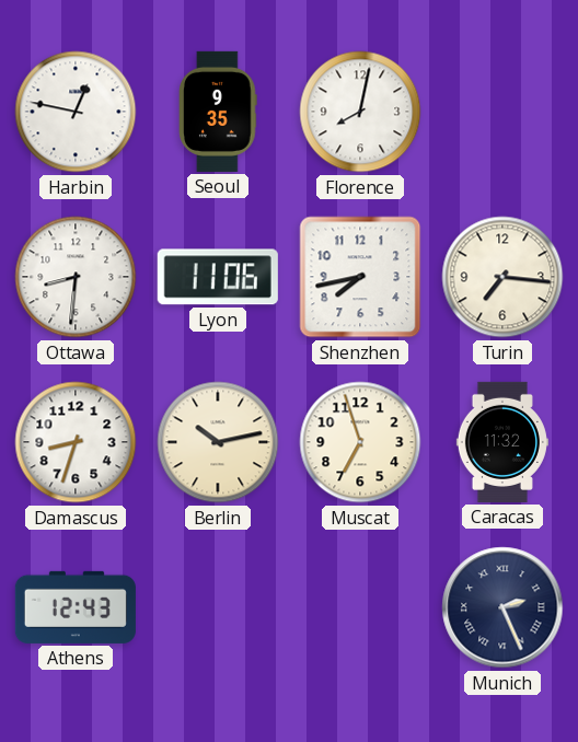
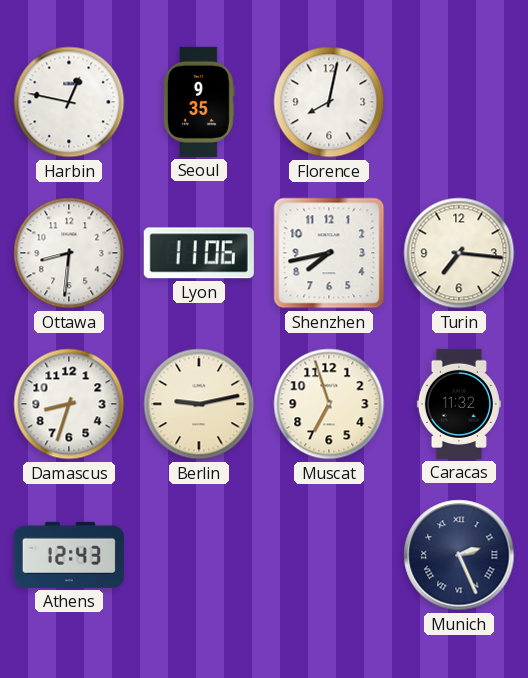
Berlin: 10:13 -> 9:13 (199, 404)
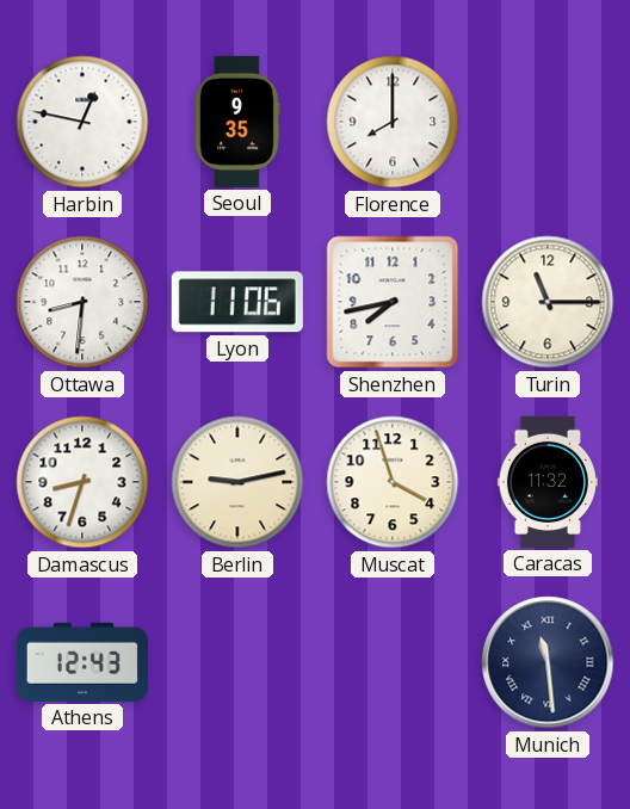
Florence: 8:02 -> 8:00 (393, 122)
Turin: 7:16 -> 11:15 (548, 302)
Muscat: 6:57 -> 3:57 (393, 482)
Munich: 2:26 -> 11:29 (548, 662)
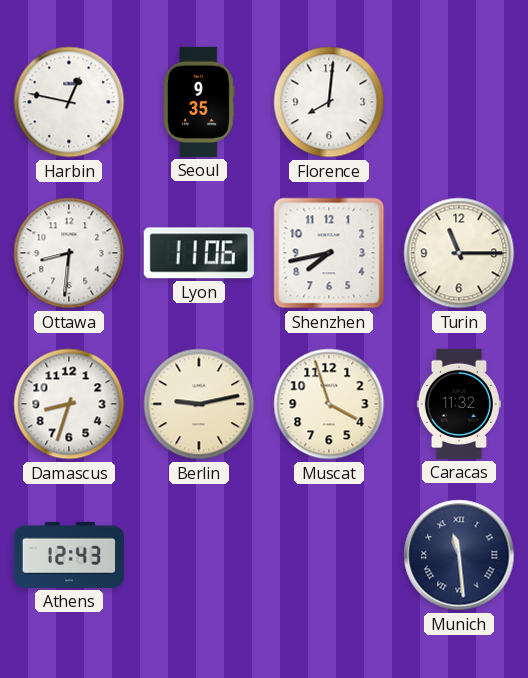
Florence: 8:00 -> 8:01 (329, 102)
